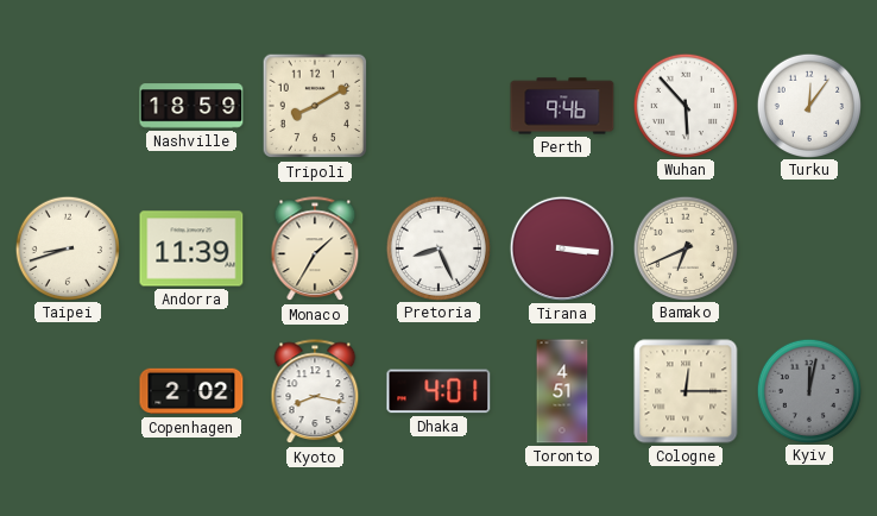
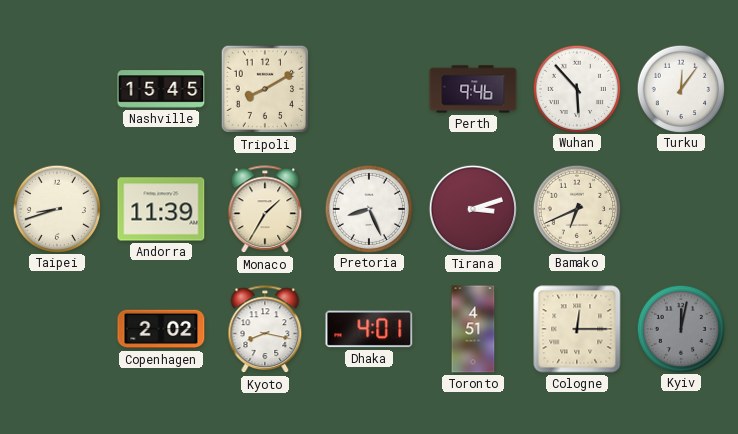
Nashville: 18:59 -> 15:45 (161, 89)
Tirana: 3:16 -> 3:12 (473, 209)
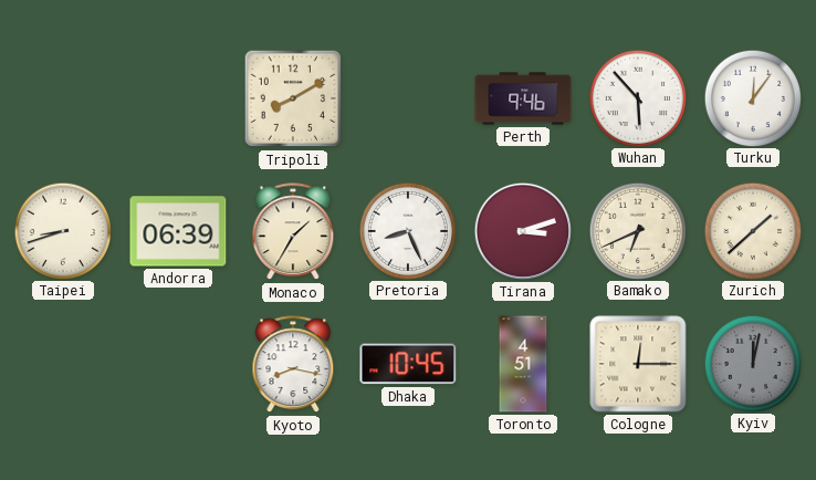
Nashville: 15:45 -> none (161, 89)
Andorra: 11:39 -> 06:39 (178, 231)
Zurich: none -> 1:38 (752, 230)
Copenhagen: 2:02 -> none (161, 329)
Dhaka: 4:01 -> 10:45 (408, 364)
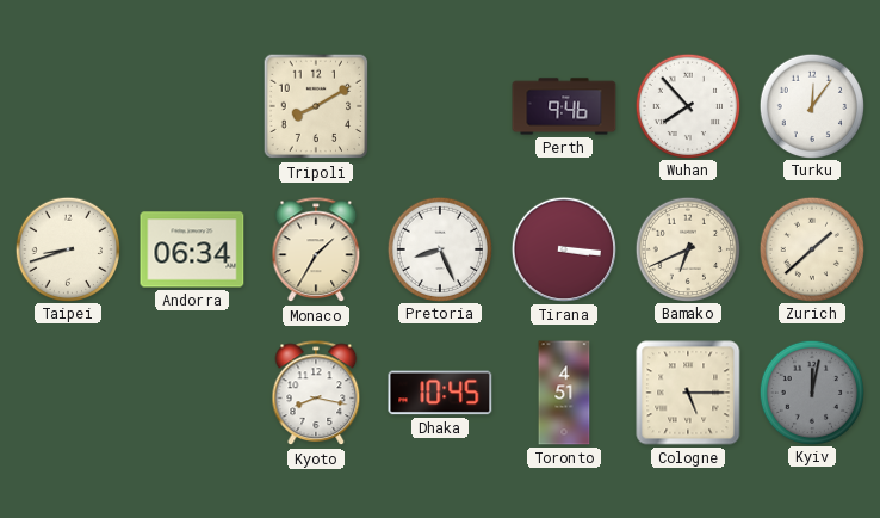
Wuhan: 5:53 -> 7:53 (687, 105)
Andorra: 06:39 -> 06:34 (192, 249)
Tirana: 3:12 -> 3:16 (564, 249)
Cologne: 12:15 -> 5:15 (688, 393)
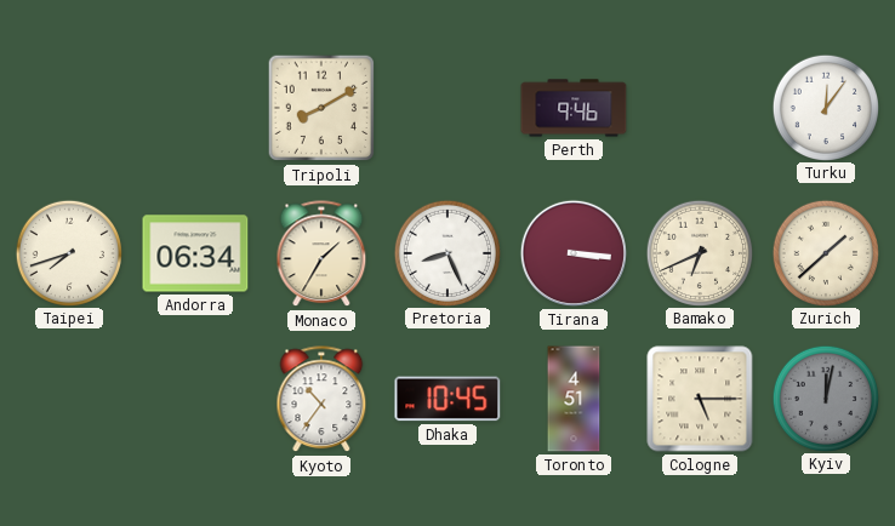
Wuhan: 7:53 -> none (687, 105)
Taipei: 8:42 -> 7:42 (68, 252)
Kyoto: 8:17 -> 10:36 (321, 400)
